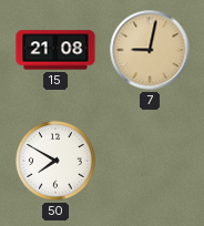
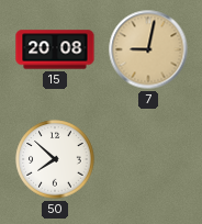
15: 21:08 -> 20:08 (55, 49)
50: 7:50 -> 7:52 (55, 159)
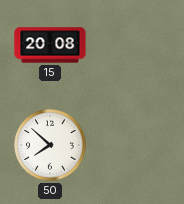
7: 9:02 -> none (148, 49)
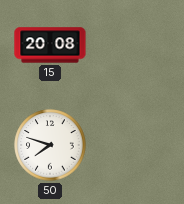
50: 7:52 -> 7:48 (50, 145)
